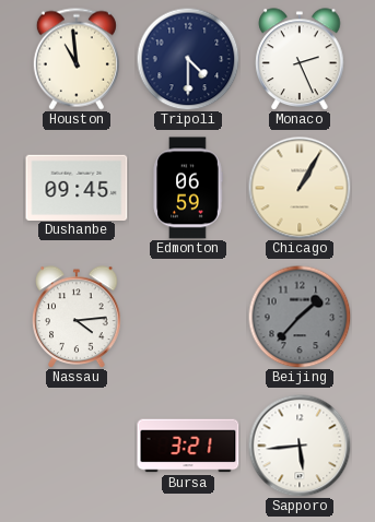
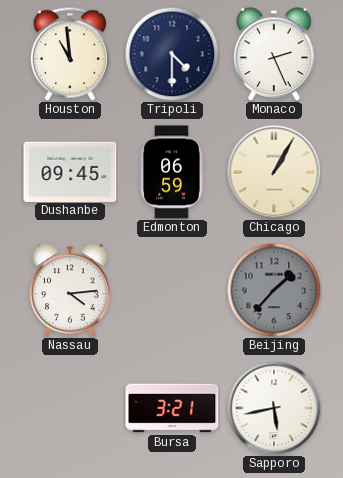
Sapporo: 5:44 -> 5:43 (274, 408)
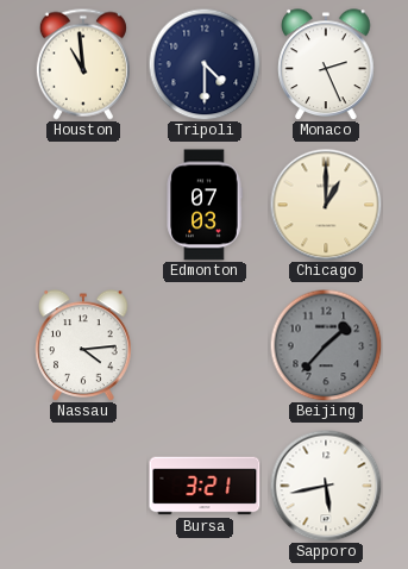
Dushanbe: 09:45 -> none (70, 171)
Edmonton: 06:59 -> 07:03 (205, 205)
Chicago: 1:05 -> 1:00 (326, 205)
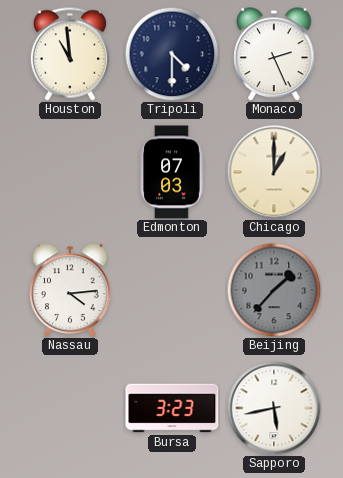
Bursa: 3:21 -> 3:23 (172, 408)
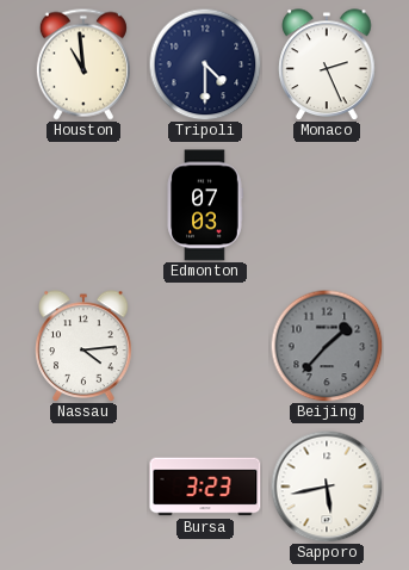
Chicago: 1:00 -> none (274, 172)
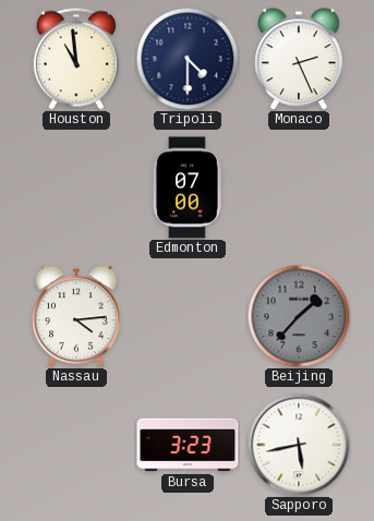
Edmonton: 07:03 -> 07:00 (188, 187)
